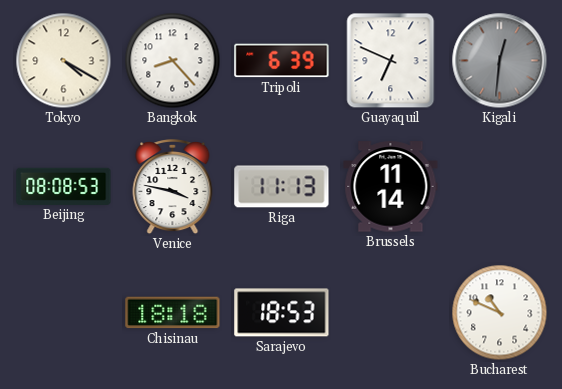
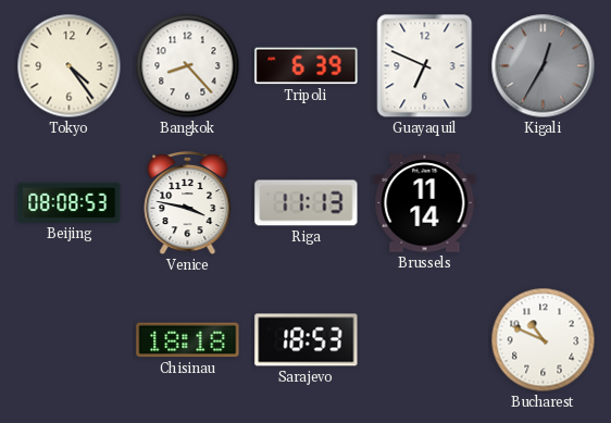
Tokyo: 4:20 -> 4:24 (70, 66)
Kigali: 12:31 -> 12:35 (544, 66)
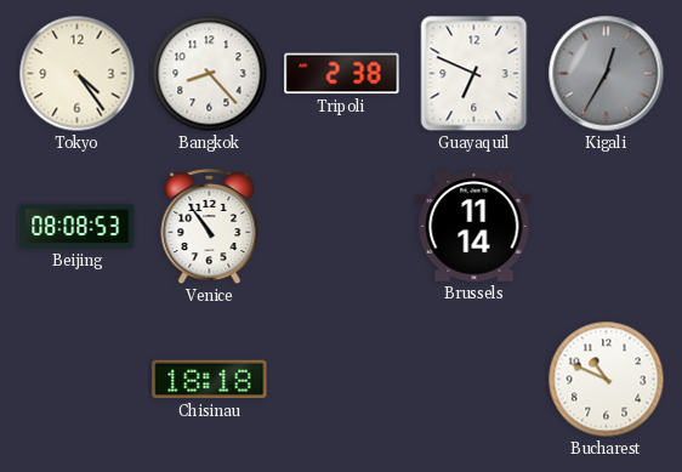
Tripoli: 6:39 -> 2:38 (342, 74)
Venice: 3:47 -> 10:54 (210, 228)
Riga: 11:13 -> none (307, 203)
Sarajevo: 18:53 -> none (307, 340)
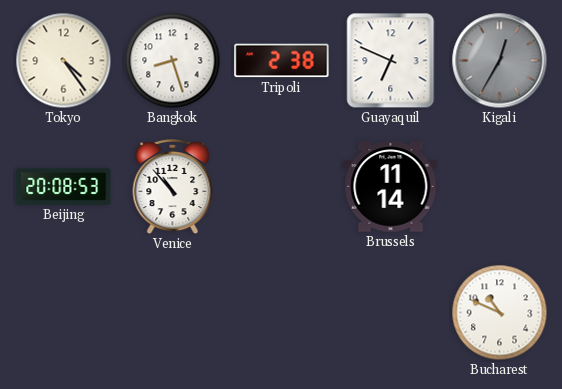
Bangkok: 8:23 -> 8:27 (173, 61)
Beijing: 08:08 -> 20:08 (64, 186)
Venice: 10:54 -> 10:53 (173, 188)
Chisinau: 18:18 -> none (210, 380)
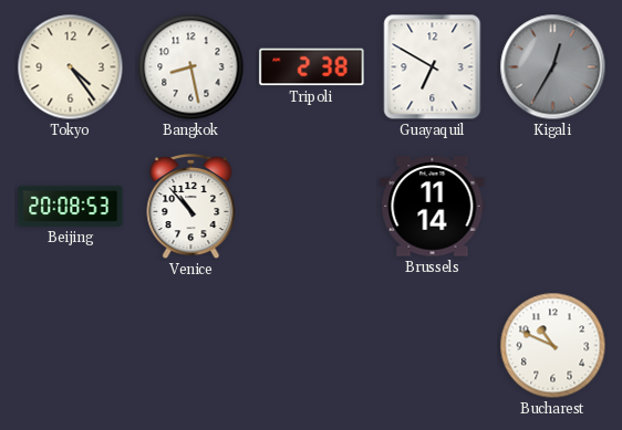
Bangkok: 8:27 -> 8:28 (191, 67)
Guayaquil: 6:49 -> 6:50 (433, 67)
